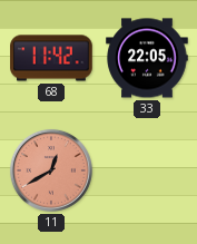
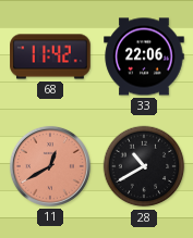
33: 22:05 -> 22:06 (144, 57)
28: none -> 10:40 (144, 166)
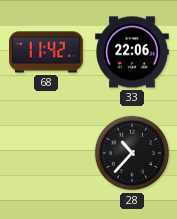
11: 12:40 -> none (50, 166)
28: 10:40 -> 10:37 (132, 153)
